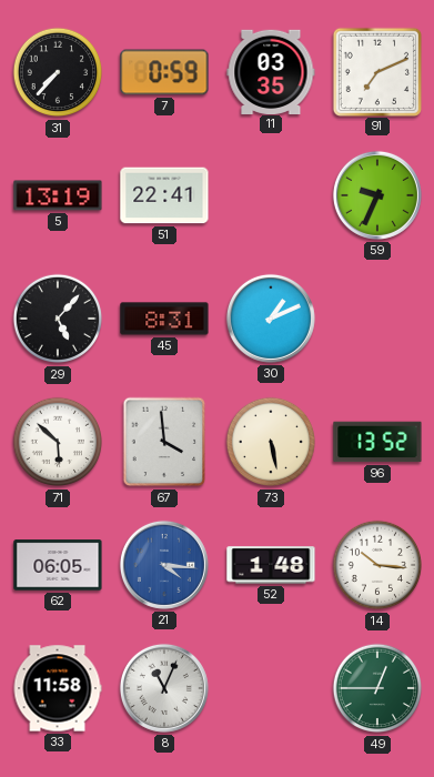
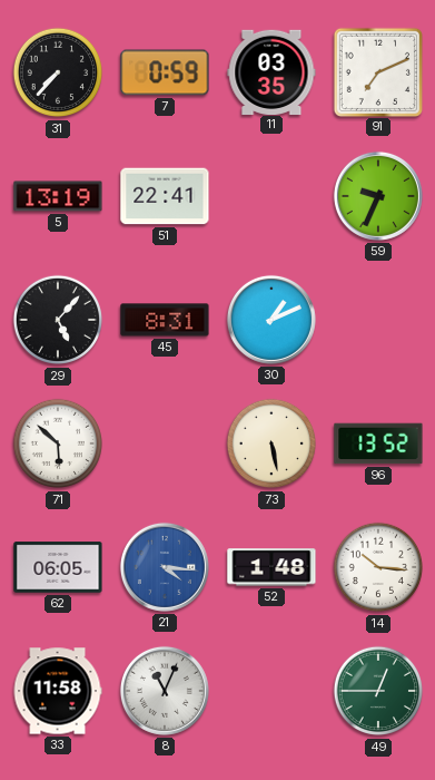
67: 3:59 -> none (164, 442)
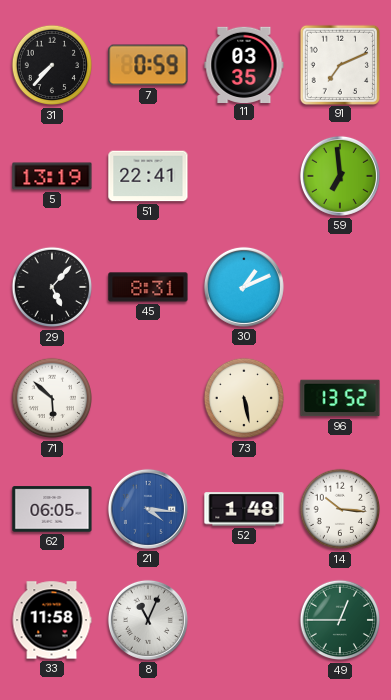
59: 9:34 -> 6:59 (340, 176)
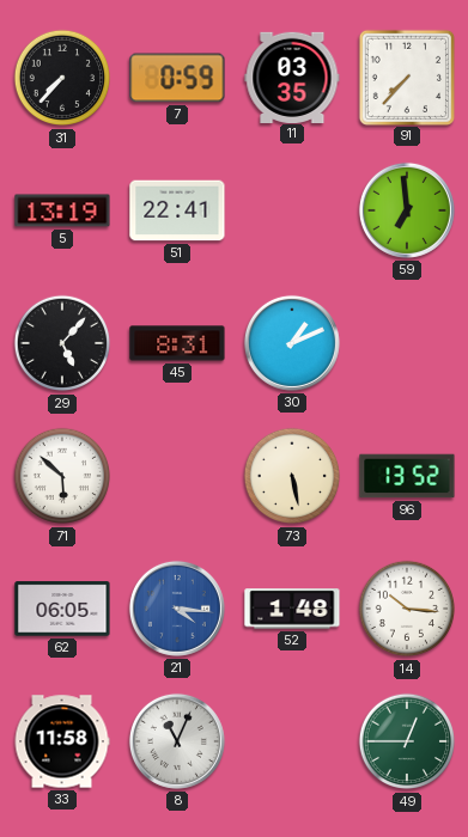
91: 7:11 -> 7:37 (406, 77)
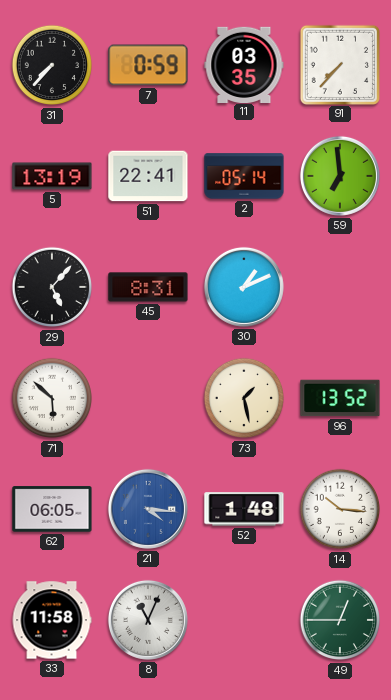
2: none -> 05:14 (244, 176)
73: 5:28 -> 1:28 (244, 398)
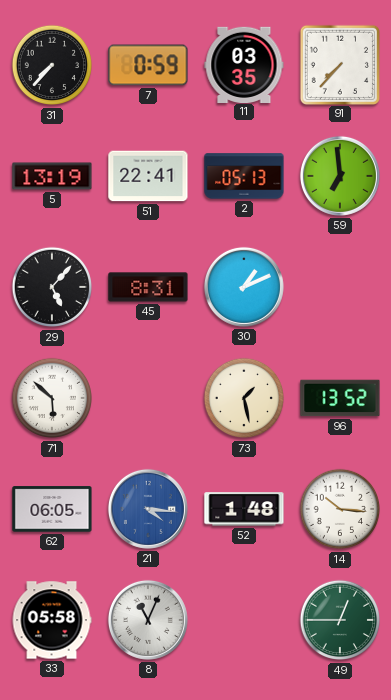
2: 05:14 -> 05:13 (244, 176)
33: 11:58 -> 05:58 (52, 620)
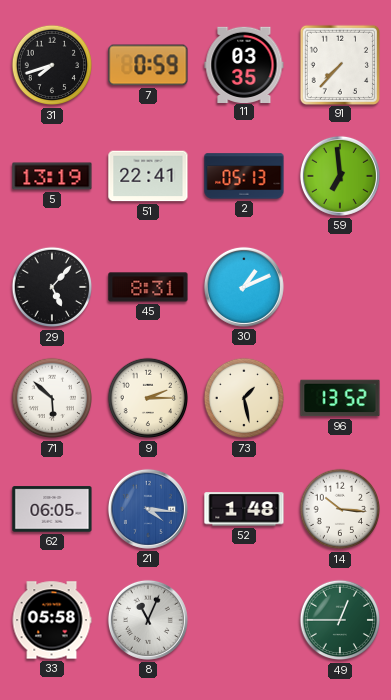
31: 7:37 -> 7:42 (52, 65)
9: none -> 2:15 (148, 398)
